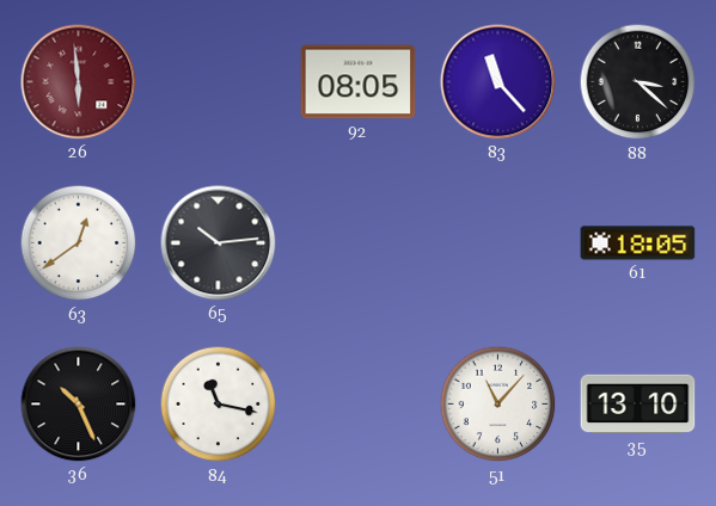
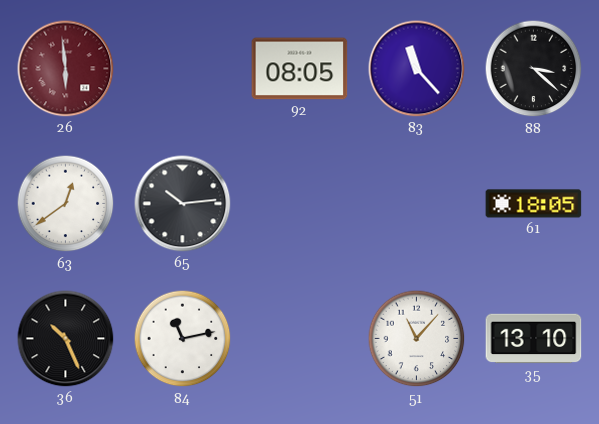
84: 11:17 -> 11:13 (183, 339)
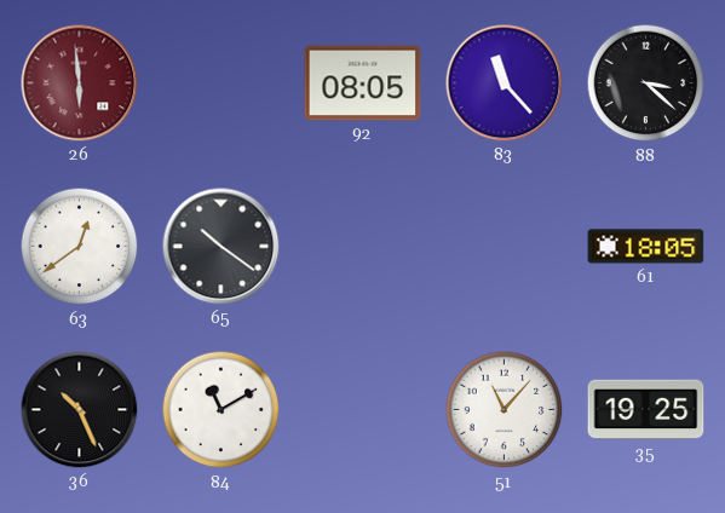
65: 10:14 -> 10:21 (221, 247)
84: 11:13 -> 11:10 (221, 410)
35: 13:10 -> 19:25 (646, 410)
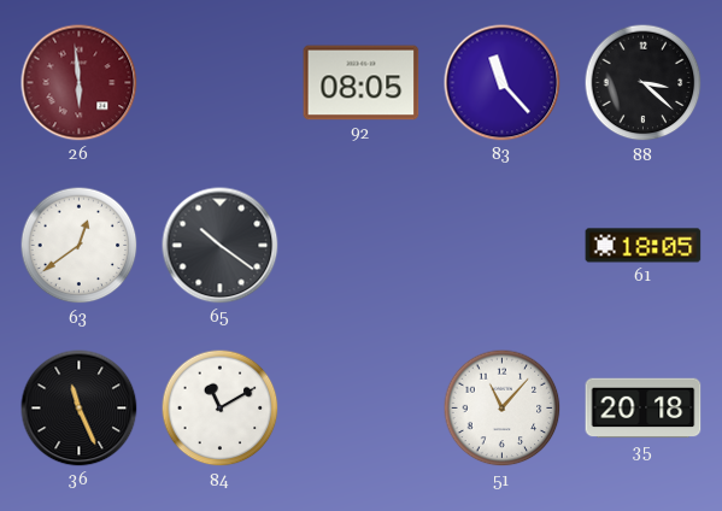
36: 10:26 -> 11:26 (80, 409)
35: 19:25 -> 20:18 (644, 409)
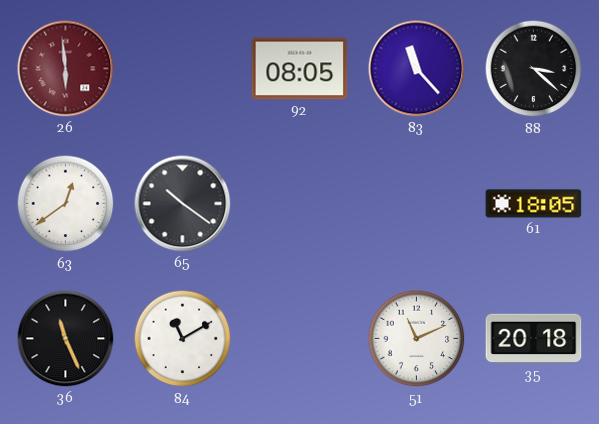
51: 11:07 -> 11:11 (417, 339)
